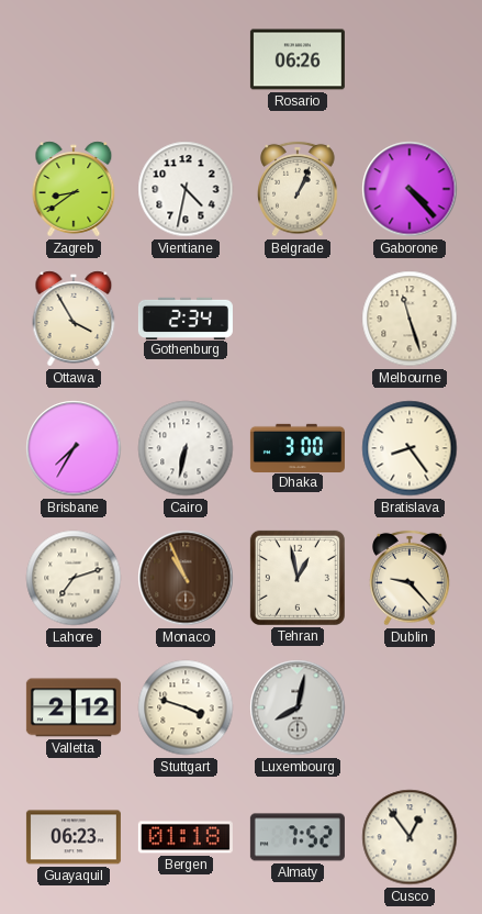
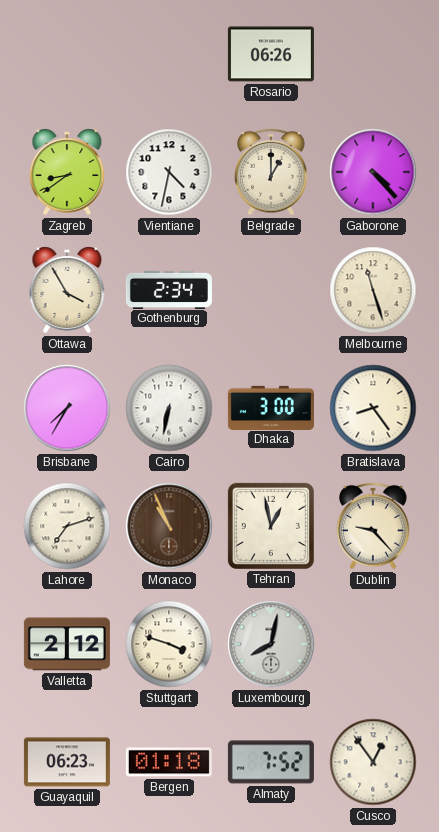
Belgrade: 1:04 -> 1:00 (271, 172)
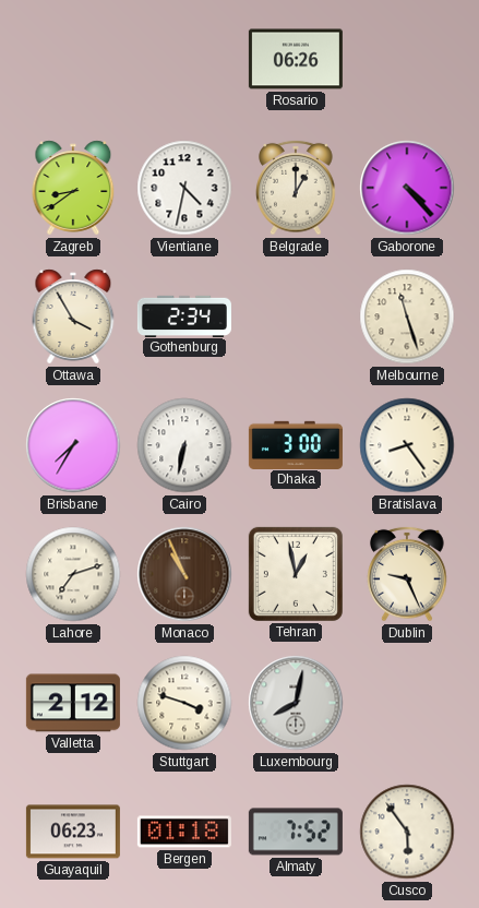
Dublin: 9:23 -> 9:26 (407, 574)
Cusco: 12:54 -> 5:54 (407, 832)
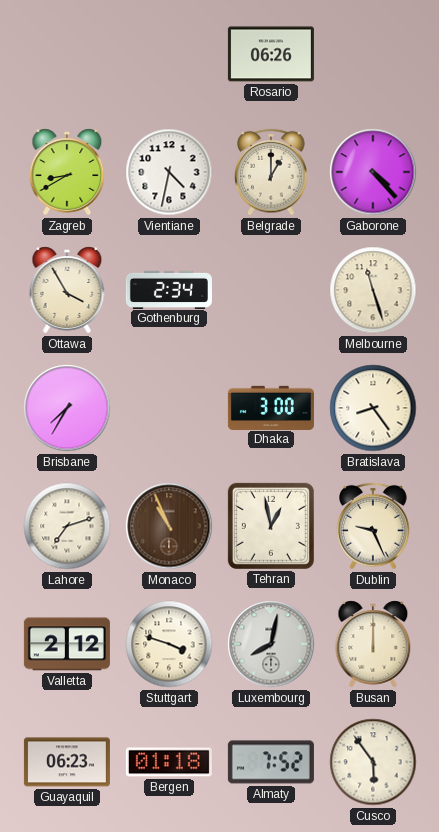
Zagreb: 8:39 -> 8:40 (67, 172)
Cairo: 6:32 -> none (184, 445)
Busan: none -> 12:00 (373, 644)
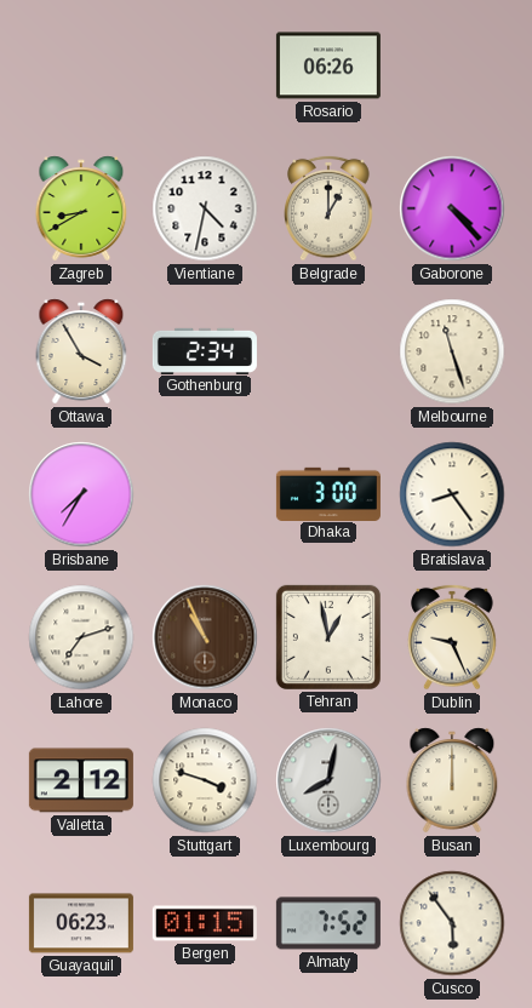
Bergen: 01:18 -> 01:15 (205, 923)
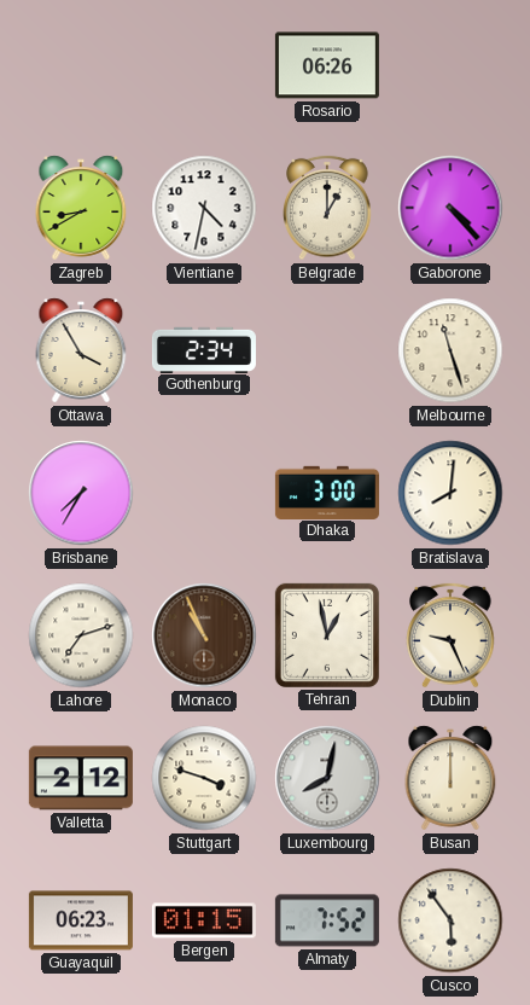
Bratislava: 8:24 -> 8:01 (450, 493)
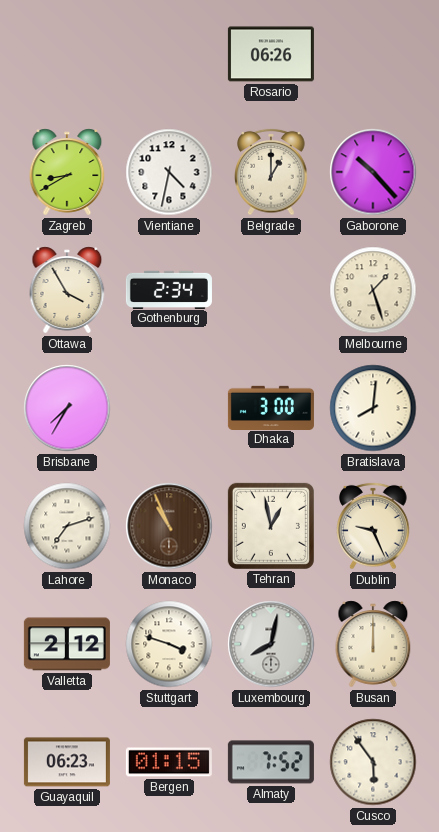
Gaborone: 4:23 -> 10:23 (373, 172)
Melbourne: 11:27 -> 1:27 (373, 290)
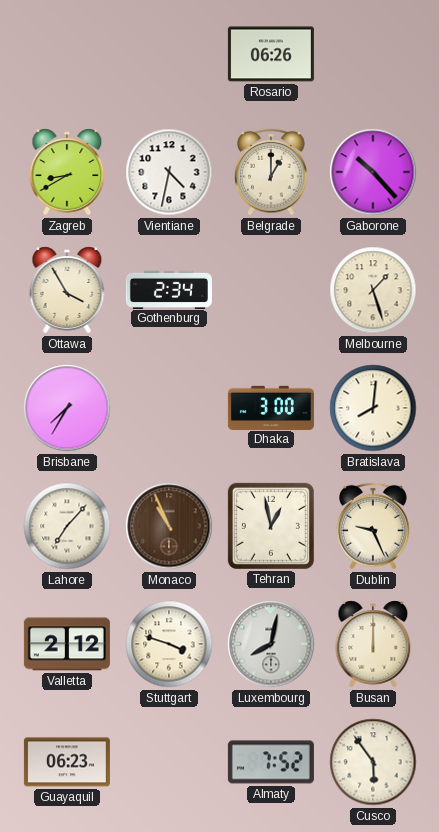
Lahore: 7:12 -> 7:07 (67, 526)
Bergen: 01:15 -> none (169, 762)
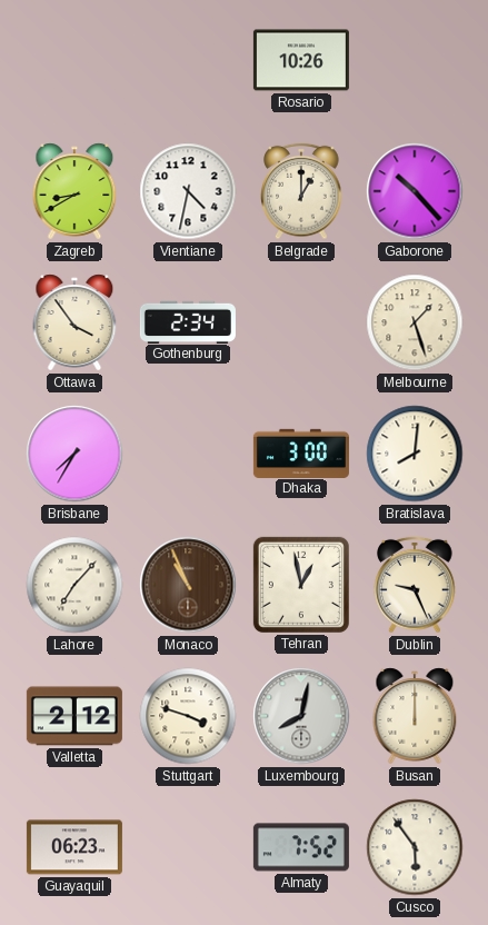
Rosario: 06:26 -> 10:26 (301, 60)
Ottawa: 3:55 -> 3:54 (74, 322)
